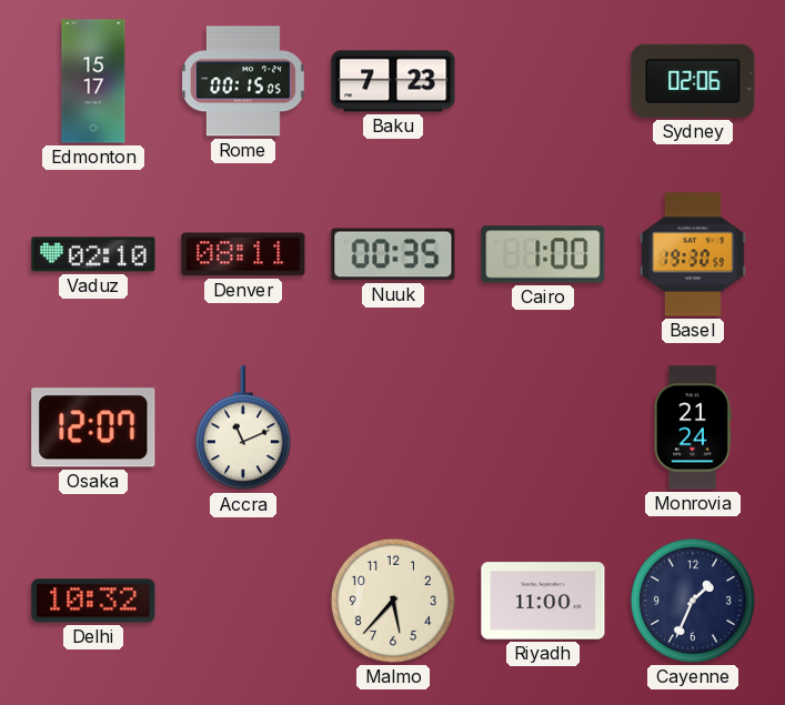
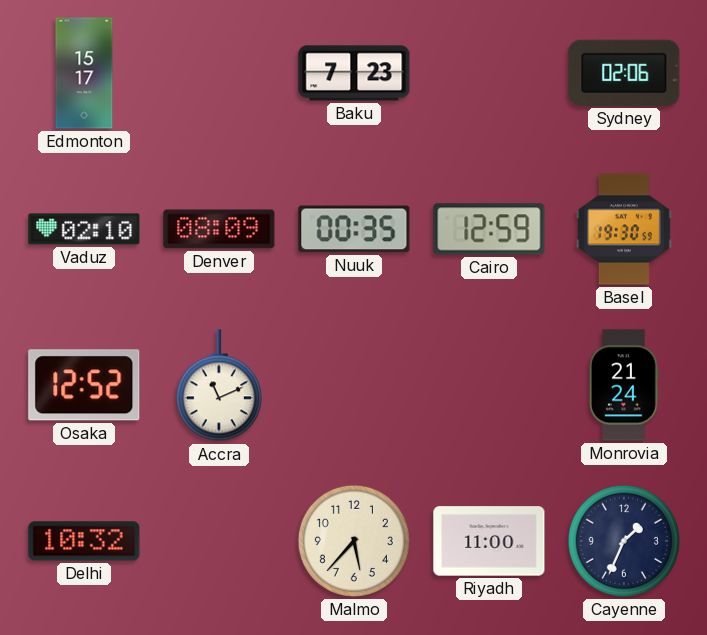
Rome: 00:15 -> none (244, 81)
Denver: 08:11 -> 08:09 (219, 229)
Cairo: 1:00 -> 12:59 (489, 229)
Osaka: 12:07 -> 12:52 (84, 385)
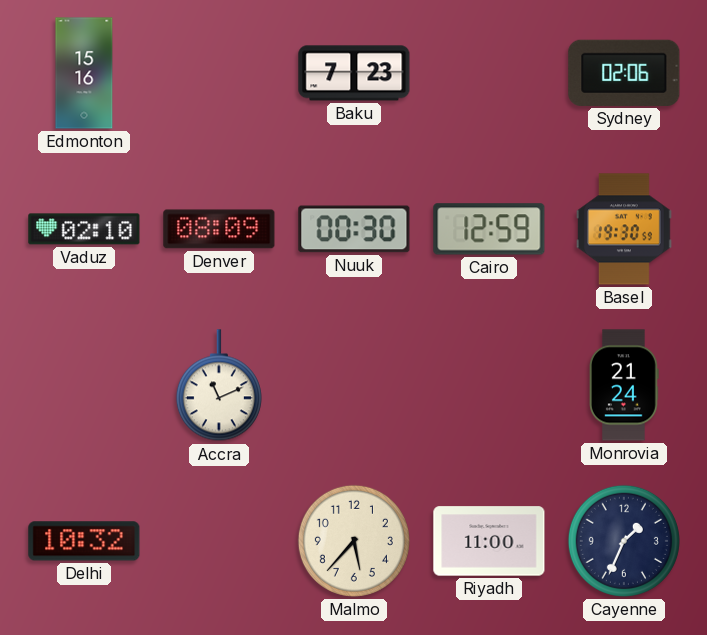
Edmonton: 15:17 -> 15:16 (84, 73)
Nuuk: 00:35 -> 00:30 (354, 229)
Osaka: 12:52 -> none (84, 385)
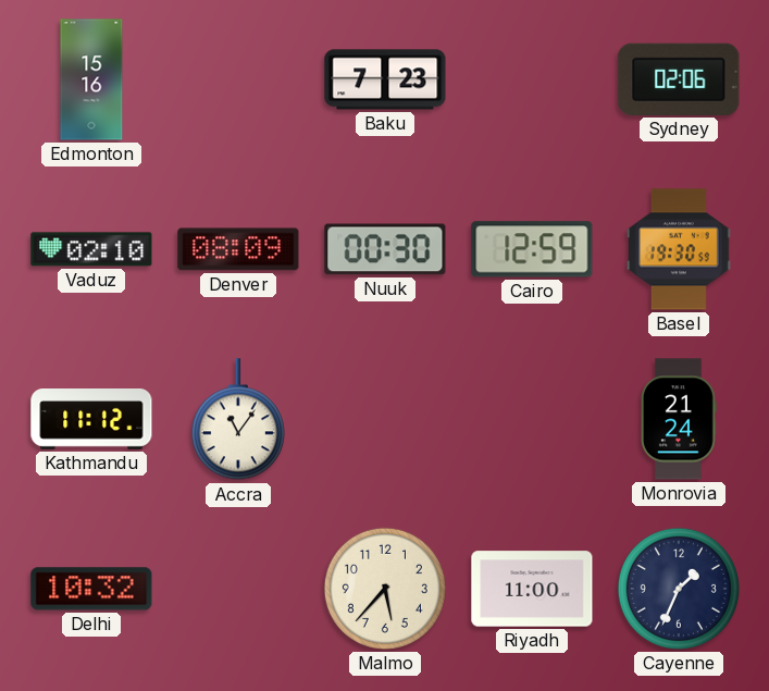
Kathmandu: none -> 11:12 (91, 420)
Accra: 11:11 -> 11:06 (238, 420)
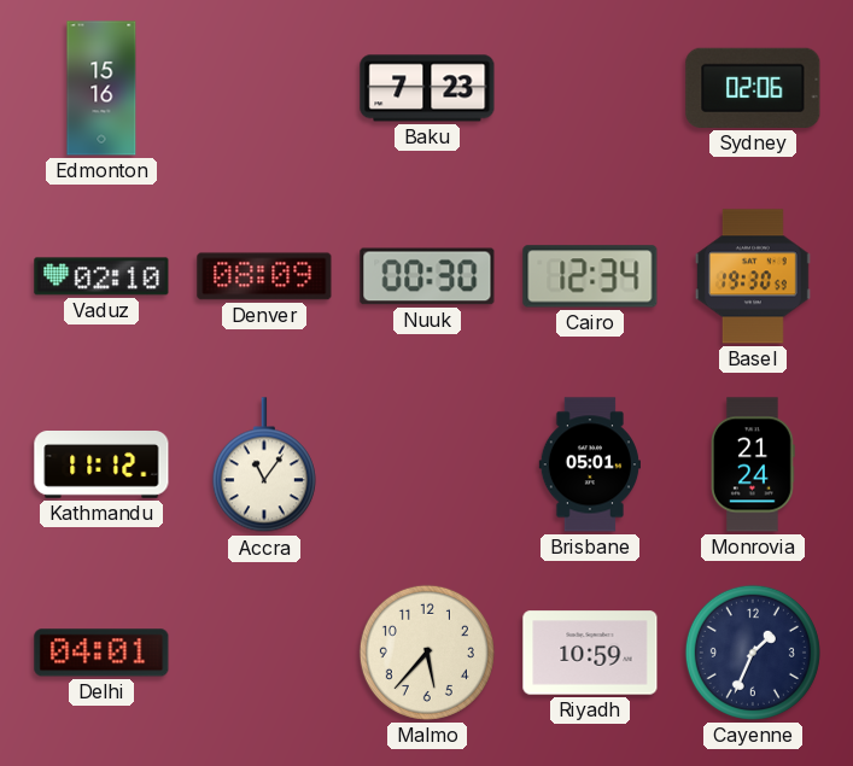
Cairo: 12:59 -> 12:34 (590, 276)
Brisbane: none -> 05:01 (590, 464)
Delhi: 10:32 -> 04:01 (101, 653)
Riyadh: 11:00 -> 10:59 (590, 653)
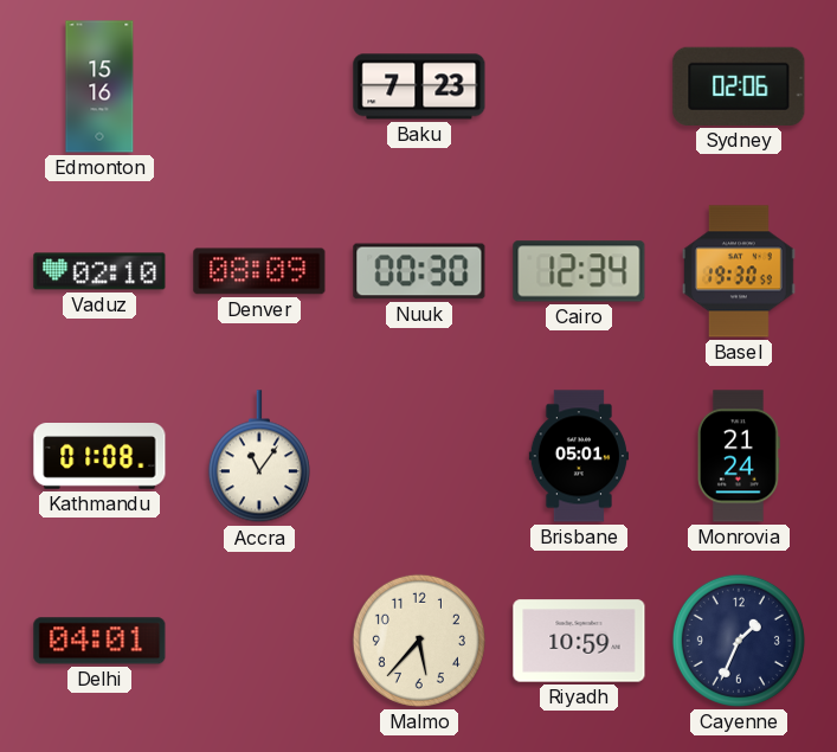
Kathmandu: 11:12 -> 01:08 (99, 457)
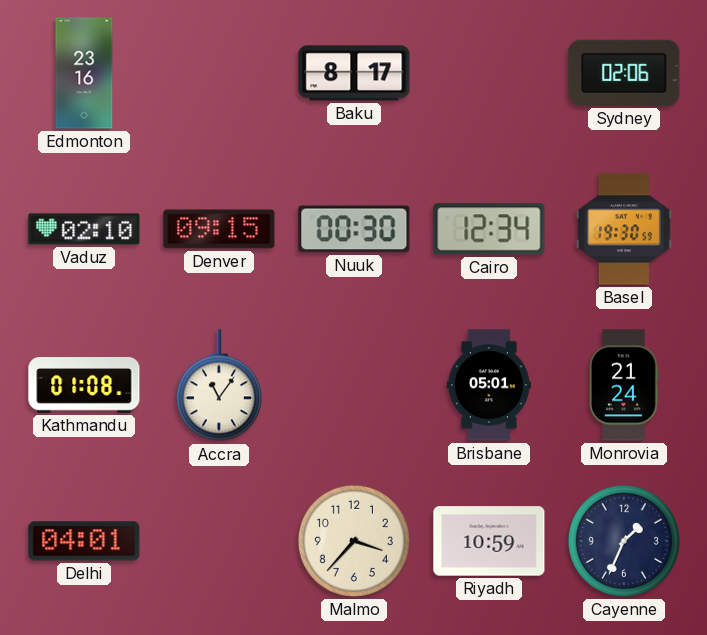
Edmonton: 15:16 -> 23:16 (84, 73)
Baku: 7:23 -> 8:17 (354, 73)
Denver: 08:09 -> 09:15 (219, 229)
Malmo: 5:37 -> 3:37 (354, 541)
